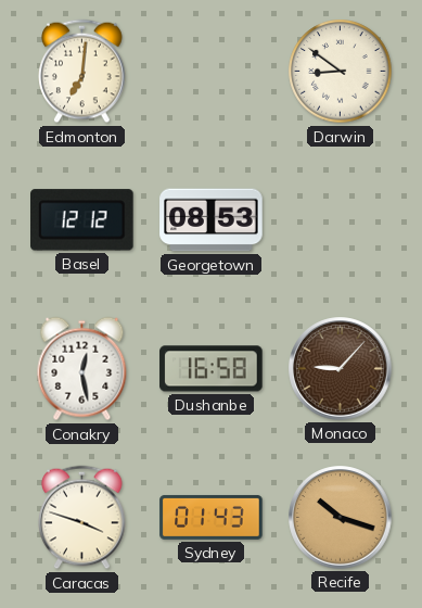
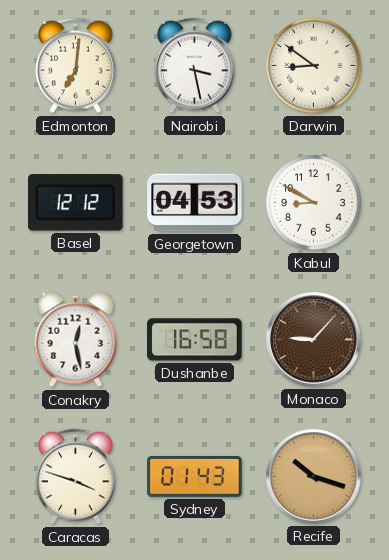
Nairobi: none -> 3:28 (195, 66)
Georgetown: 08:53 -> 04:53 (195, 203)
Kabul: none -> 8:50 (314, 203)
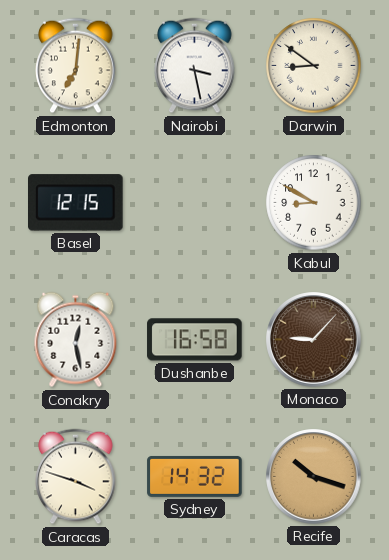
Basel: 12:12 -> 12:15 (76, 203)
Georgetown: 04:53 -> none (195, 203)
Sydney: 01:43 -> 14:32 (195, 476)
